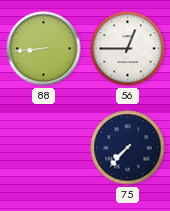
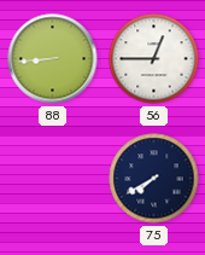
75: 7:37 -> 7:40 (154, 179)
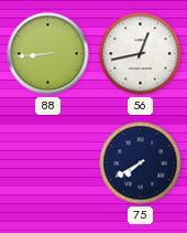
56: 12:45 -> 12:43 (141, 54)
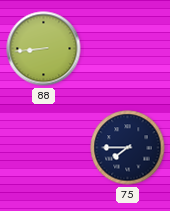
56: 12:43 -> none (141, 54)
75: 7:40 -> 7:45 (128, 148)
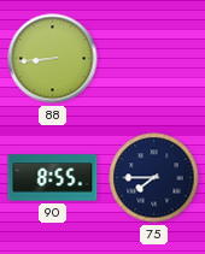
90: none -> 8:55 (53, 178)
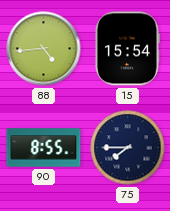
88: 8:44 -> 4:44 (44, 49)
15: none -> 15:54 (127, 49)
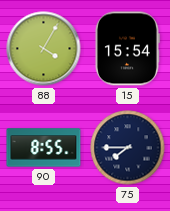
88: 4:44 -> 4:05 (44, 49)
